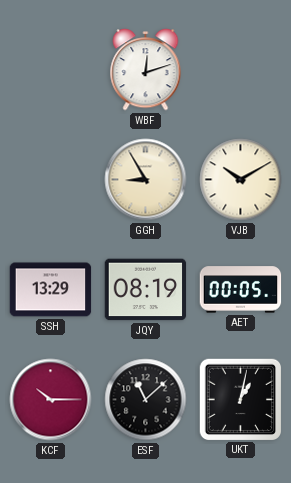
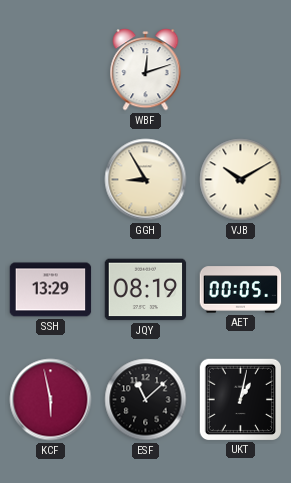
KCF: 10:15 -> 5:58 (51, 400)
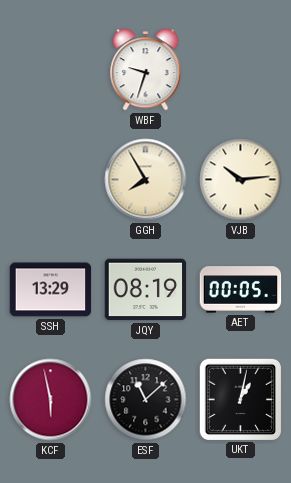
WBF: 12:12 -> 9:33 (146, 70)
GGH: 8:55 -> 7:55 (146, 180)
VJB: 10:10 -> 10:14 (241, 180)
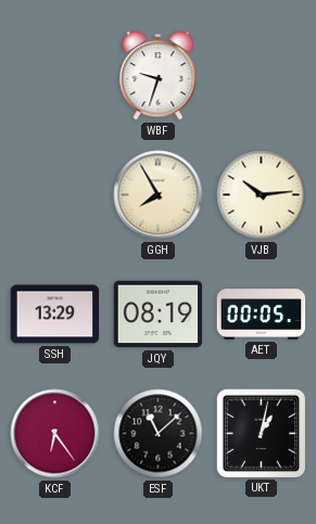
KCF: 5:58 -> 6:24 (55, 434)
